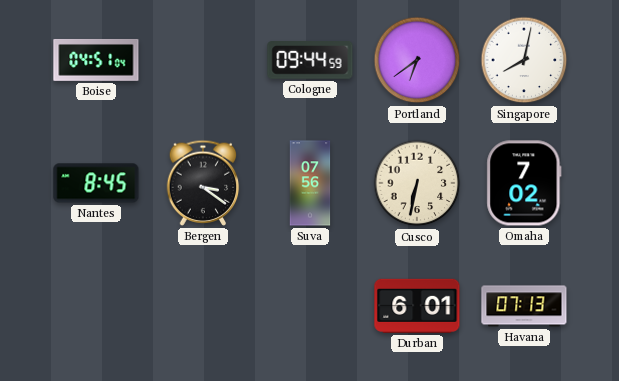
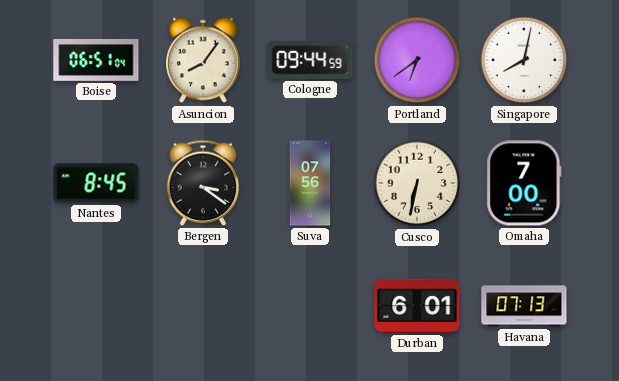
Boise: 04:51 -> 06:51 (96, 60)
Asuncion: none -> 8:06 (203, 60)
Omaha: 7:02 -> 7:00 (524, 183)
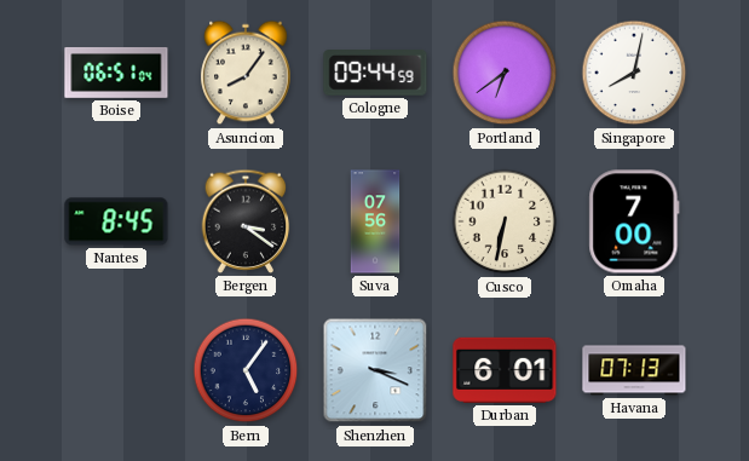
Bern: none -> 5:06 (246, 370)
Shenzhen: none -> 3:19 (375, 370)
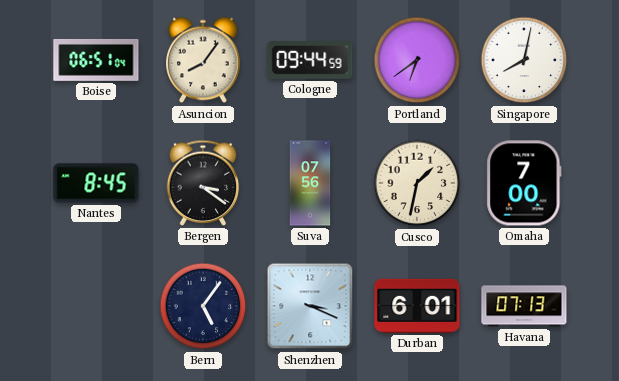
Cusco: 6:32 -> 1:32 (417, 183)
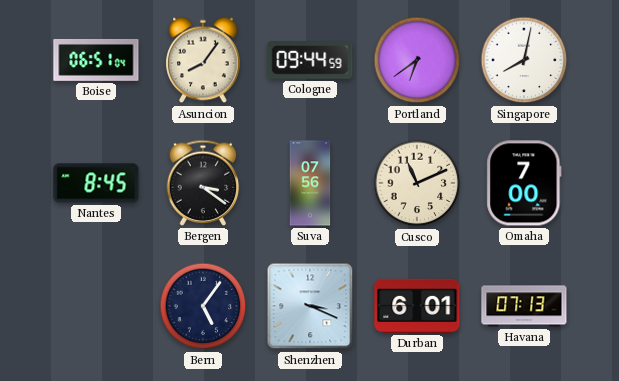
Cusco: 1:32 -> 11:11 (417, 183)
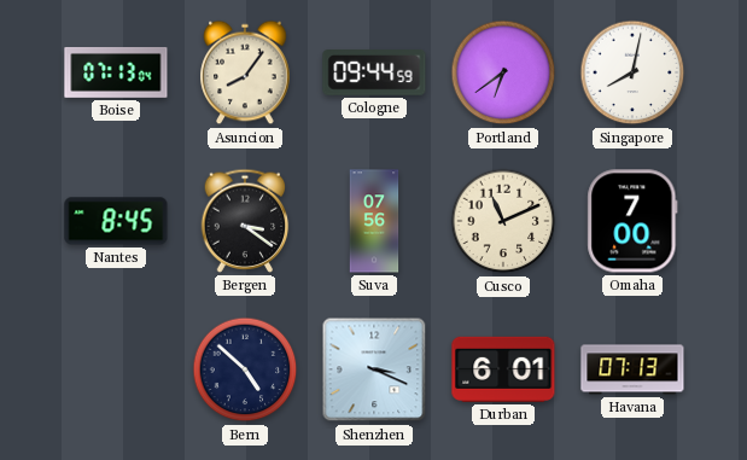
Boise: 06:51 -> 07:13 (116, 72)
Bern: 5:06 -> 4:52 (245, 369)
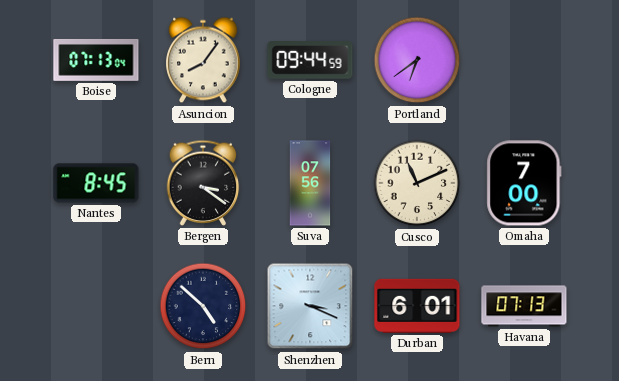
Singapore: 8:02 -> none (632, 72)
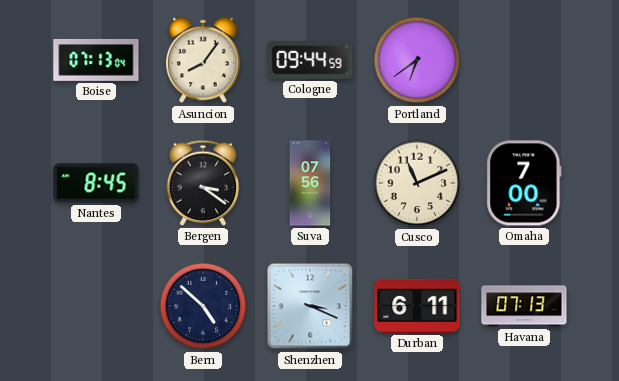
Durban: 6:01 -> 6:11 (417, 306)
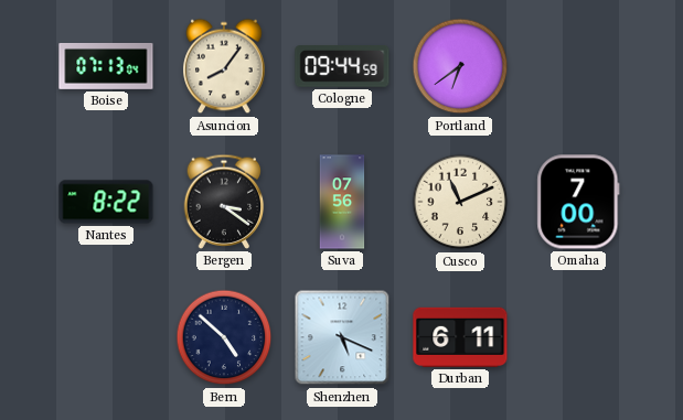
Nantes: 8:45 -> 8:22 (106, 202)
Shenzhen: 3:19 -> 5:19 (342, 337)
Havana: 07:13 -> none (524, 306)
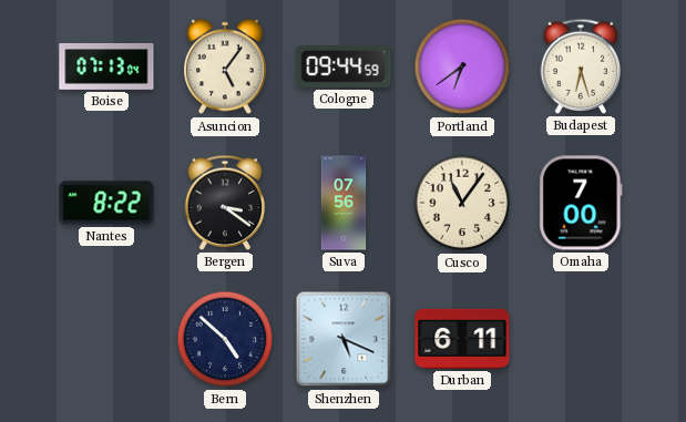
Asuncion: 8:06 -> 5:06 (225, 66)
Budapest: none -> 6:27 (581, 66)
Cusco: 11:11 -> 11:06 (462, 203)
